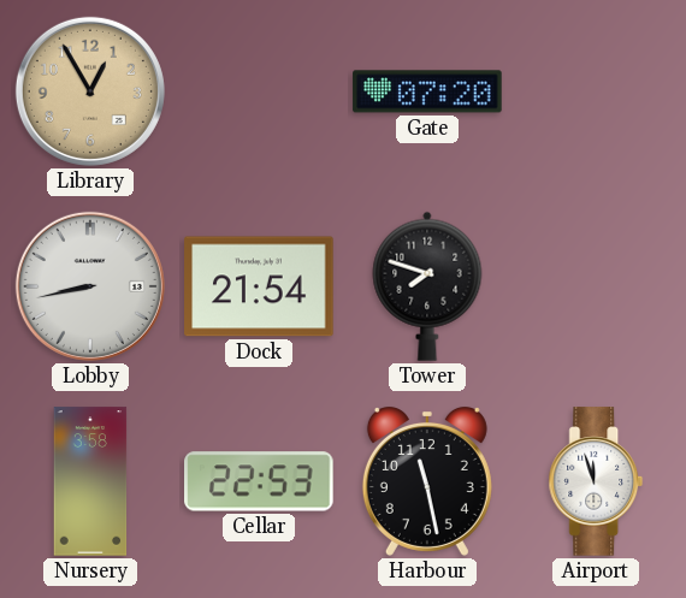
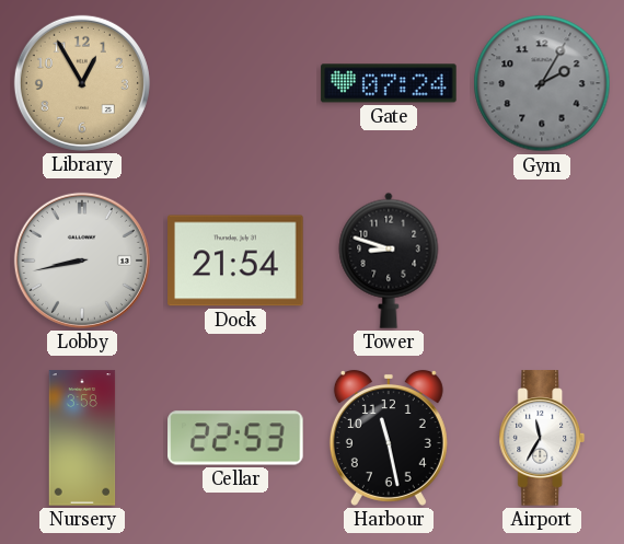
Gate: 07:20 -> 07:24 (389, 83)
Gym: none -> 2:05 (542, 83)
Tower: 7:48 -> 8:48 (389, 261)
Airport: 11:57 -> 11:35 (542, 438)
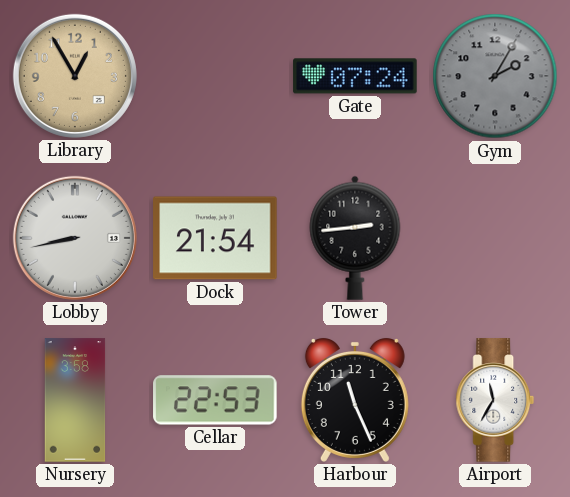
Tower: 8:48 -> 2:44 (355, 238)
Harbour: 11:28 -> 11:26 (355, 400)
